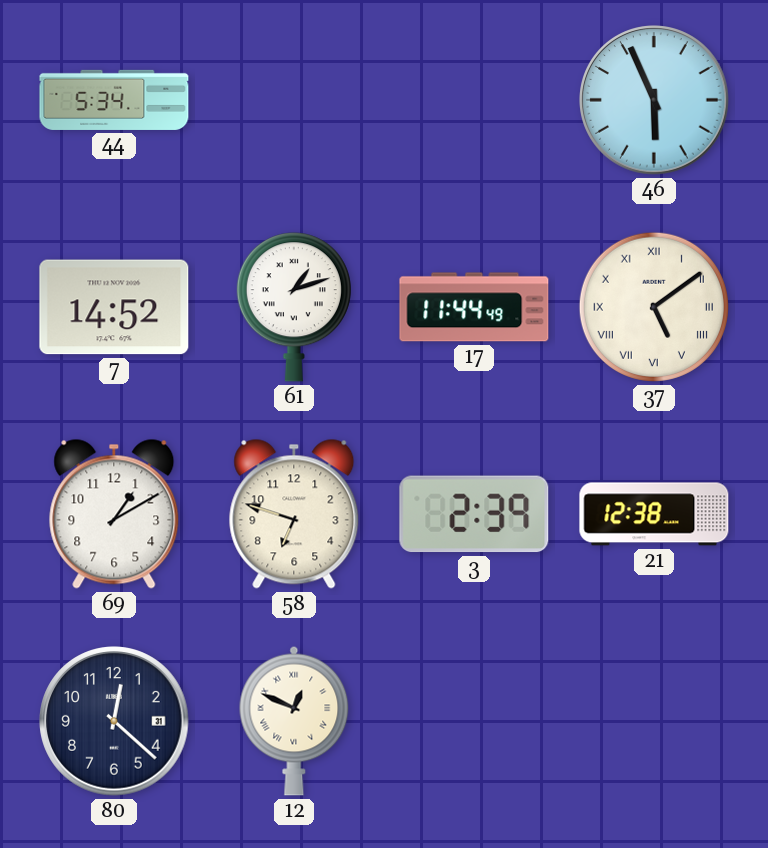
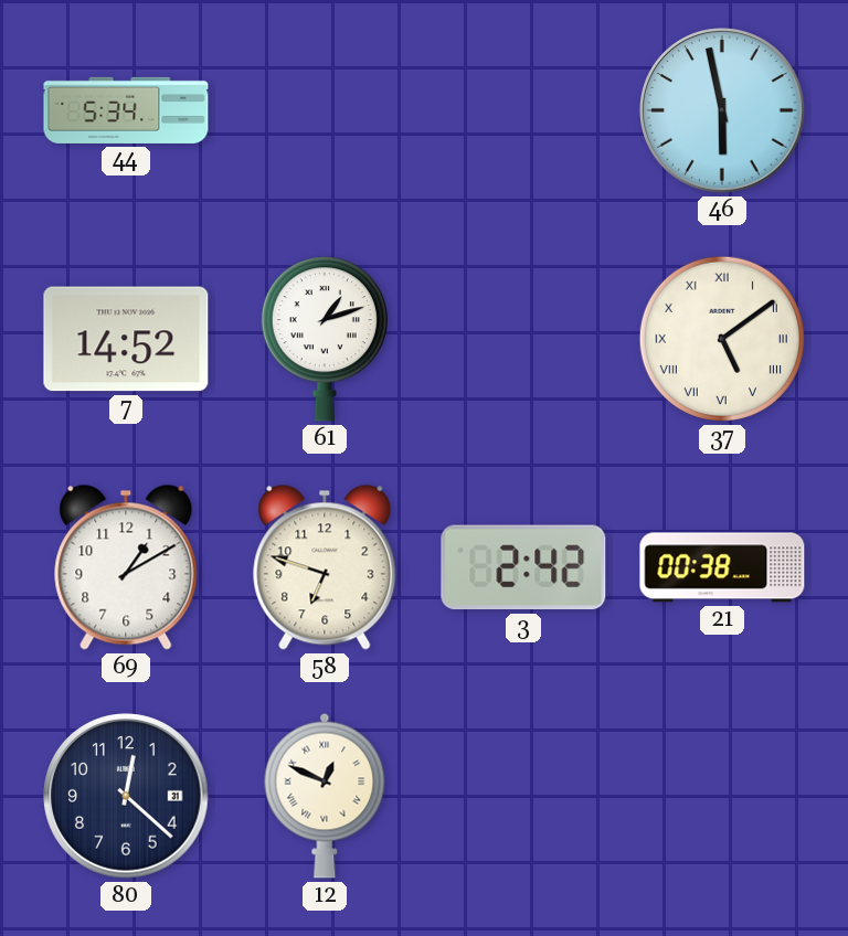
46: 5:56 -> 5:58 (722, 110)
17: 11:44 -> none (474, 307)
3: 2:39 -> 2:42 (523, 567)
21: 12:38 -> 00:38 (722, 567)
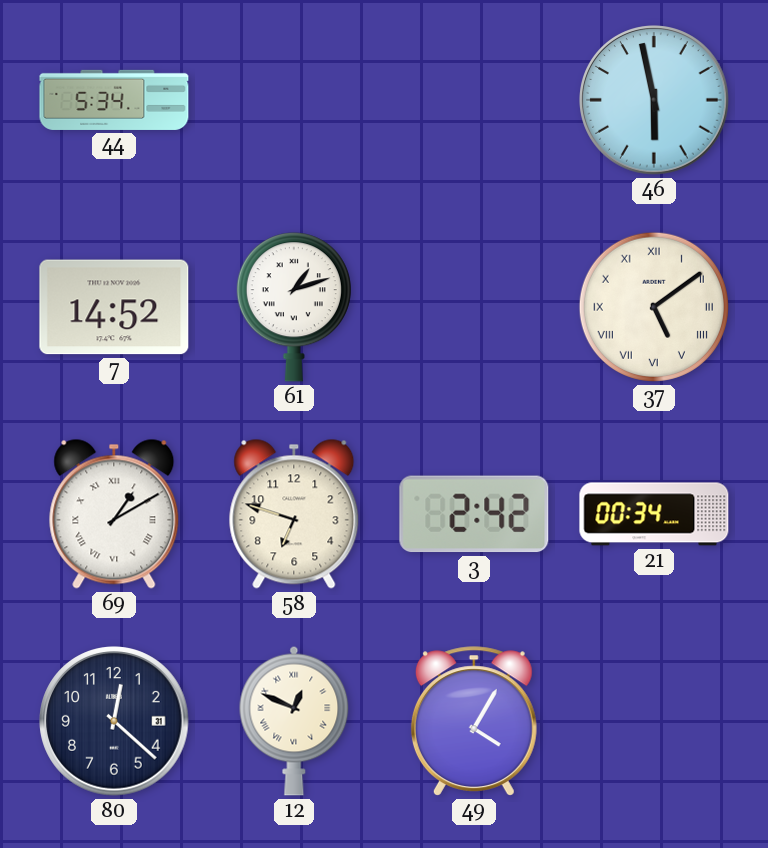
69 numerals: Arabic -> Roman (114, 514)
21: 00:38 -> 00:34 (654, 514)
49: none -> 4:05 (474, 721)
